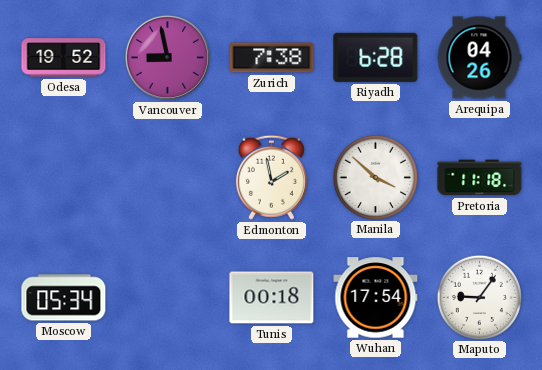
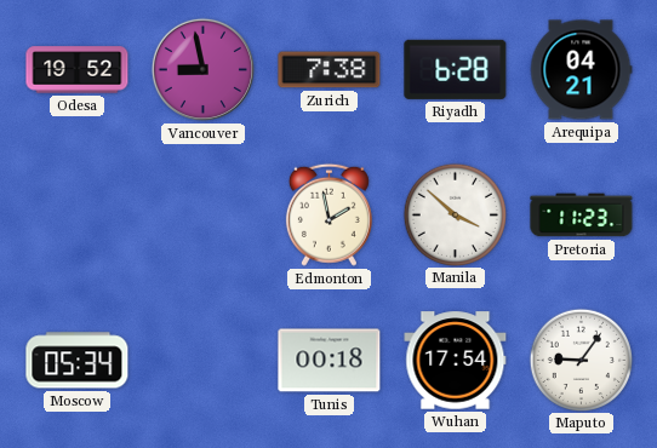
Arequipa: 04:26 -> 04:21 (581, 70)
Pretoria: 11:18 -> 11:23 (582, 216)
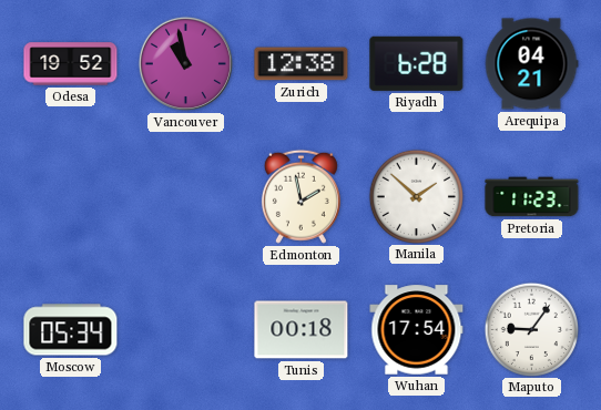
Vancouver: 8:58 -> 10:58 (185, 63)
Zurich: 7:38 -> 12:38 (302, 64)
Manila: 3:52 -> 1:52 (416, 196)
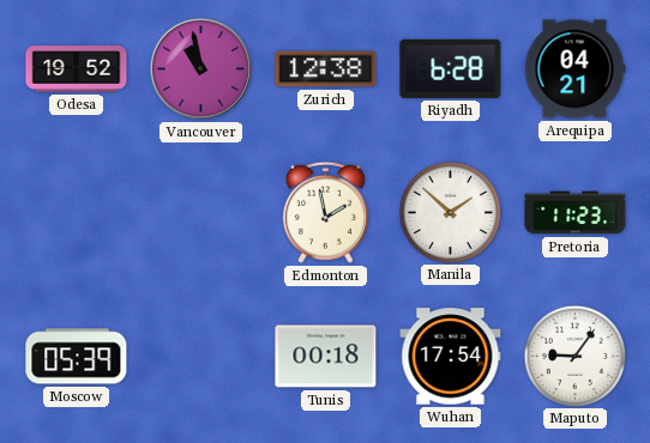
Moscow: 05:34 -> 05:39 (77, 357)
